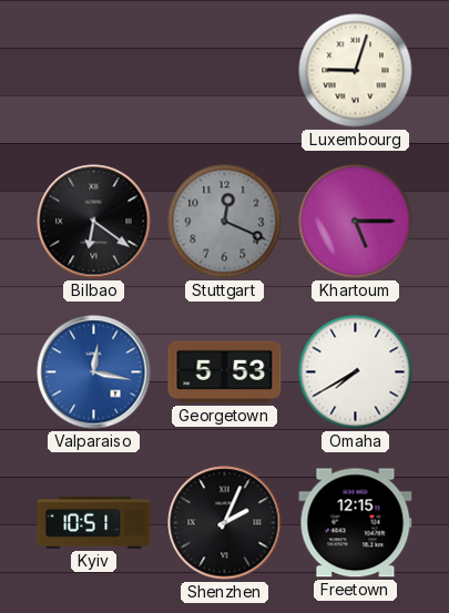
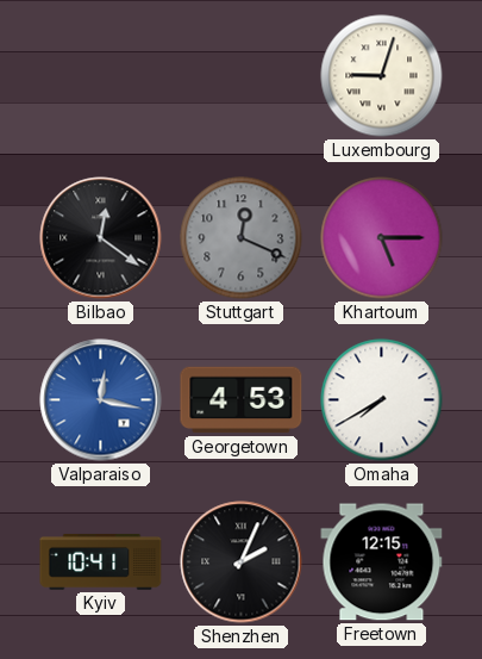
Bilbao: 6:21 -> 12:21 (101, 238)
Georgetown: 5:53 -> 4:53 (242, 400)
Kyiv: 10:51 -> 10:41 (101, 561)
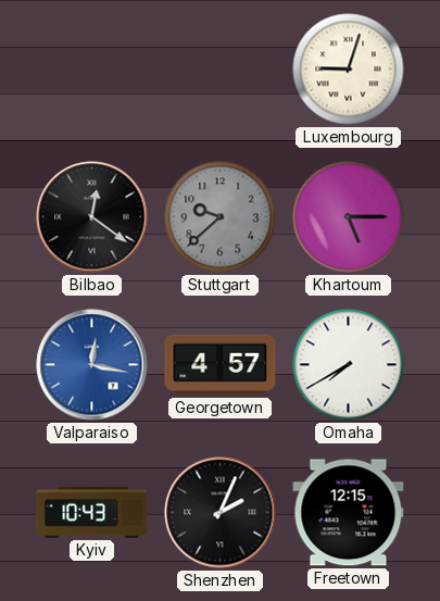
Stuttgart: 12:19 -> 9:38 (221, 217)
Georgetown: 4:53 -> 4:57 (221, 365)
Kyiv: 10:41 -> 10:43 (92, 512)
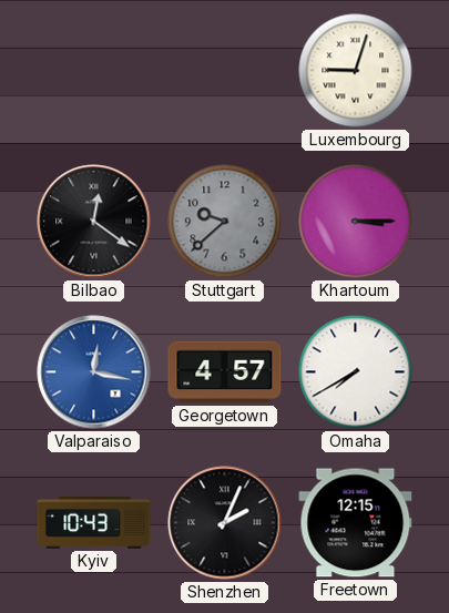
Khartoum: 5:15 -> 3:15 (356, 222)
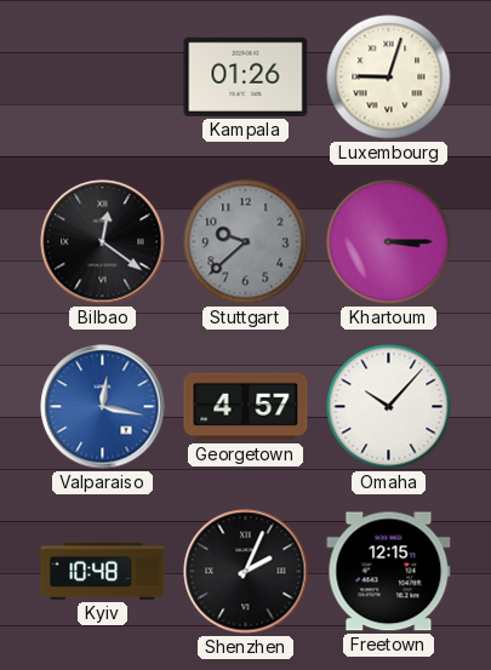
Kampala: none -> 01:26 (246, 76)
Omaha: 7:40 -> 10:07 (389, 407)
Kyiv: 10:43 -> 10:48 (103, 571)
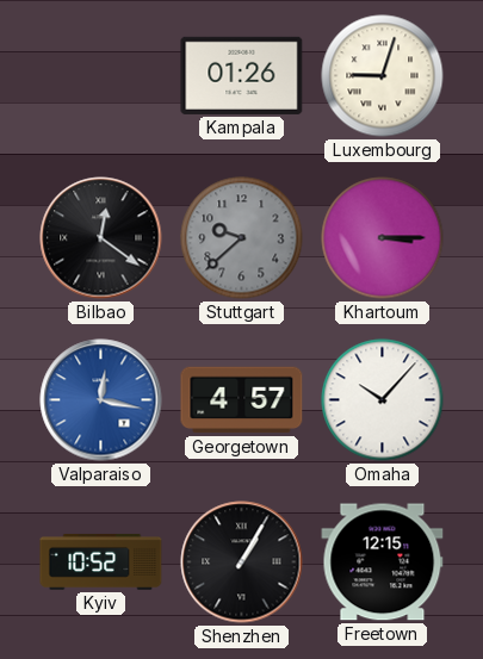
Kyiv: 10:48 -> 10:52 (101, 561)
Shenzhen: 2:04 -> 1:05 (242, 562)
